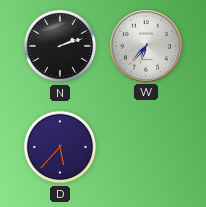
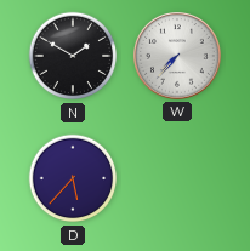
N: 2:12 -> 1:50 (73, 56)
W: 6:37 -> 7:37 (178, 57)
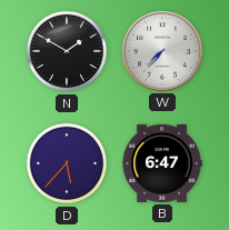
B: none -> 6:47 (162, 163)
